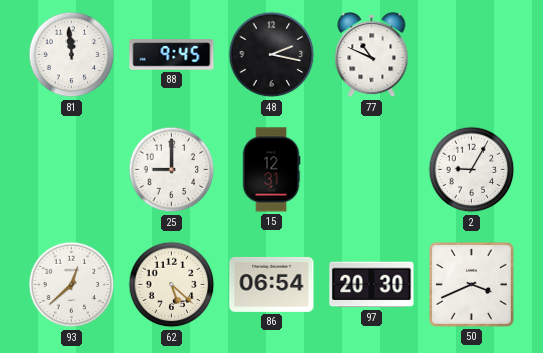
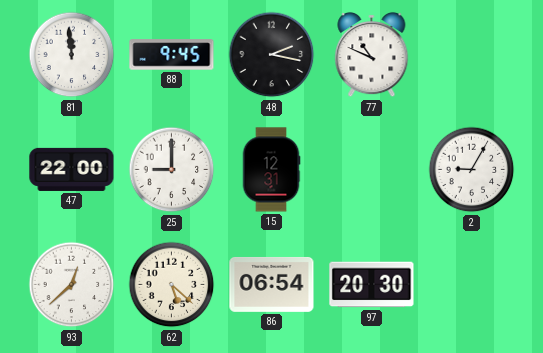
47: none -> 22:00 (72, 169)
50: 3:41 -> none (471, 284)
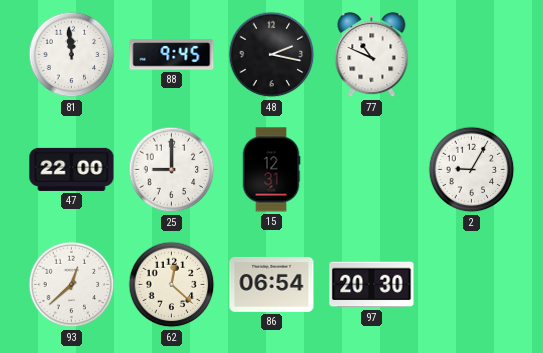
62: 5:22 -> 12:22 (172, 285)
